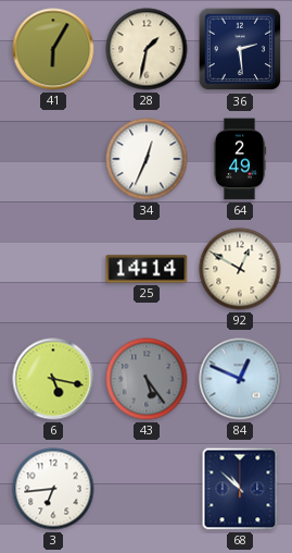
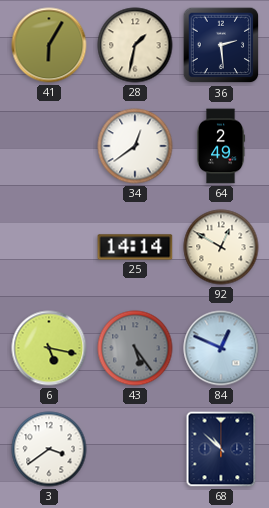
34: 12:34 -> 12:39 (135, 146)
3: 6:44 -> 3:39 (49, 449)
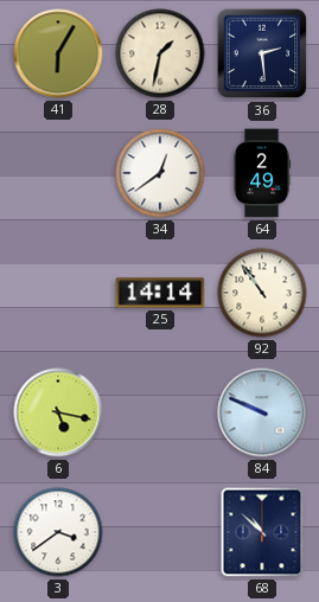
92: 12:50 -> 10:54 (262, 293)
43: 5:24 -> none (135, 348)
84: 12:49 -> 9:49 (262, 412)
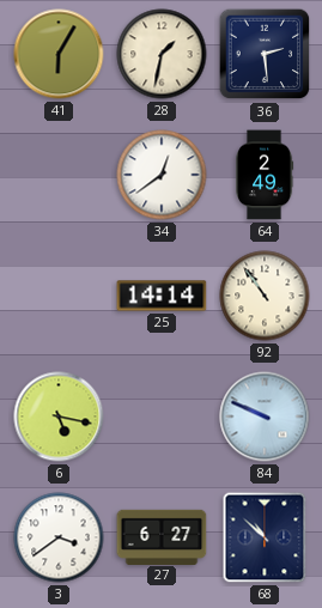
27: none -> 6:27 (162, 536)
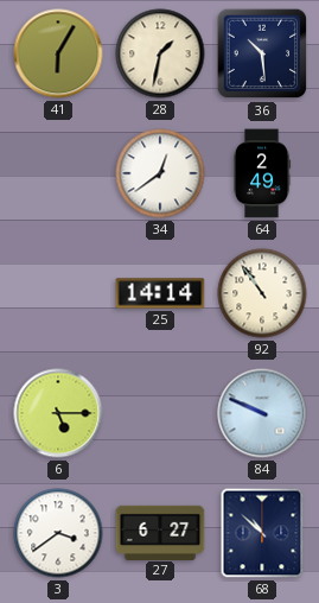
36: 2:29 -> 10:29 (262, 53)
6: 5:17 -> 5:15 (58, 413)
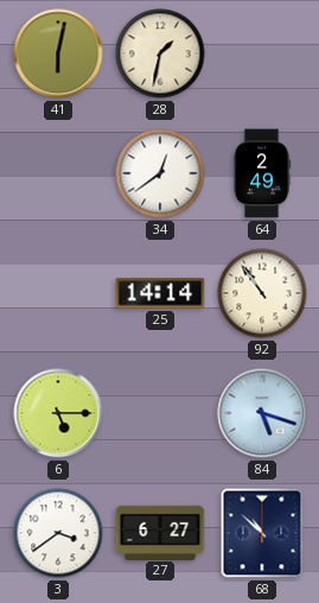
41: 6:05 -> 6:02 (58, 53)
36: 10:29 -> none (262, 53)
84: 9:49 -> 5:18 (262, 413)
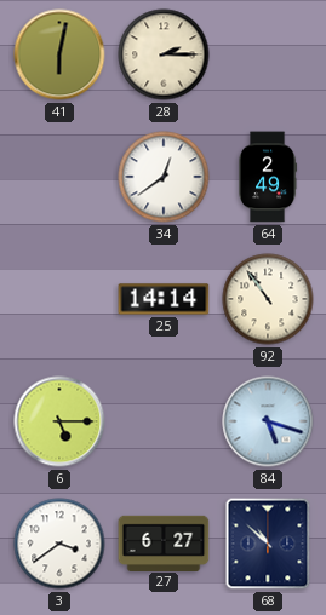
28: 1:32 -> 2:15 (164, 54)
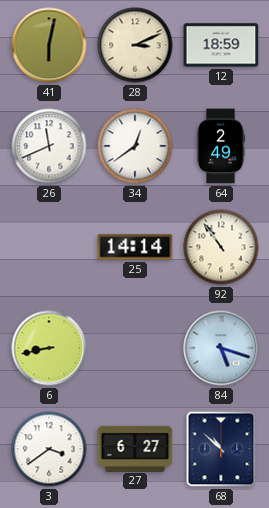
28: 2:15 -> 3:11 (135, 45)
12: none -> 18:59 (221, 45)
26: none -> 11:41 (49, 146)
6: 5:15 -> 8:43 (49, 348)
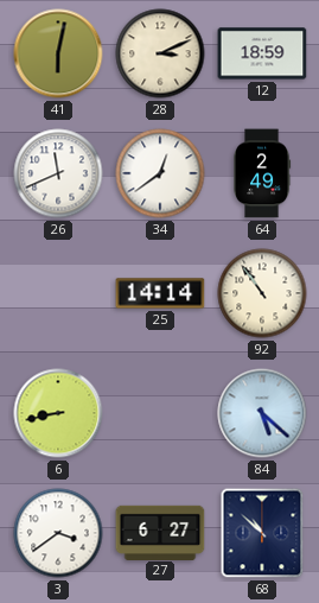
84: 5:18 -> 5:22 (262, 413)
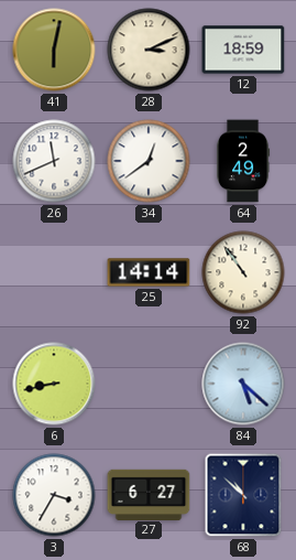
3: 3:39 -> 3:35 (54, 495)
